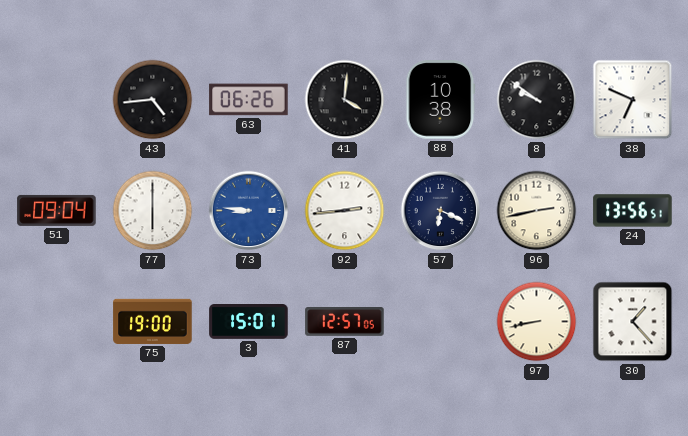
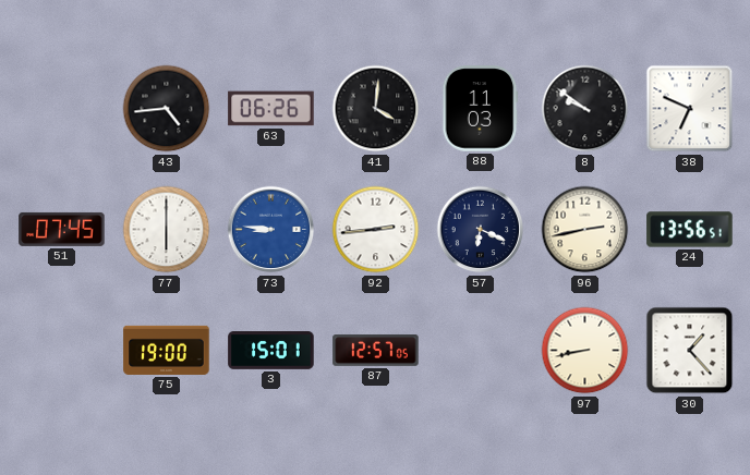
88: 10:38 -> 11:03 (481, 109)
51: 09:04 -> 07:45 (62, 229)
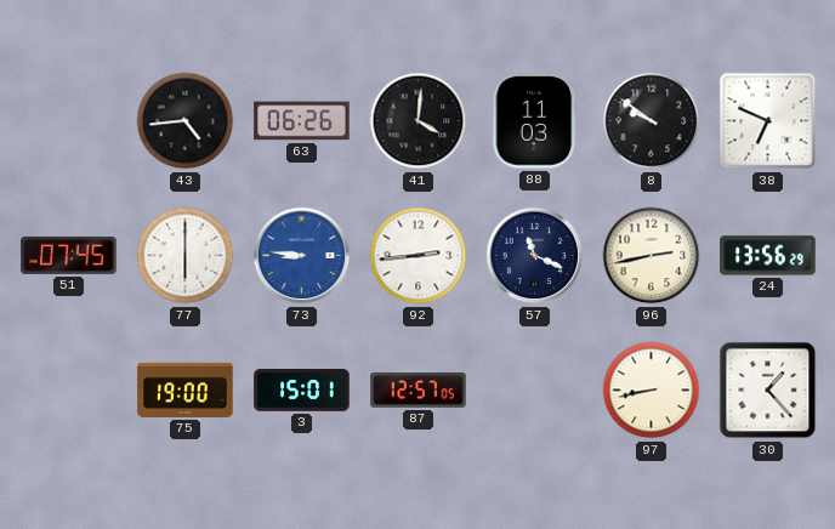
57: 6:19 -> 11:19 (535, 256)
24: 13:56:51 -> 13:56:29 (768, 256)
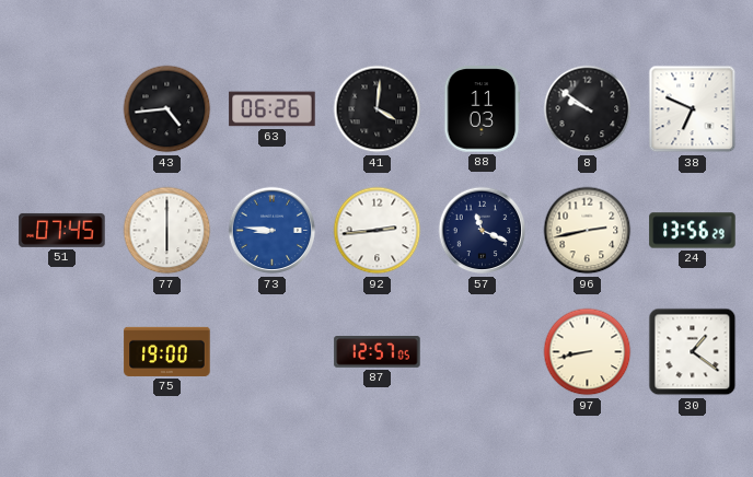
3: 15:01 -> none (302, 391)
30: 1:23 -> 1:21 (693, 352)
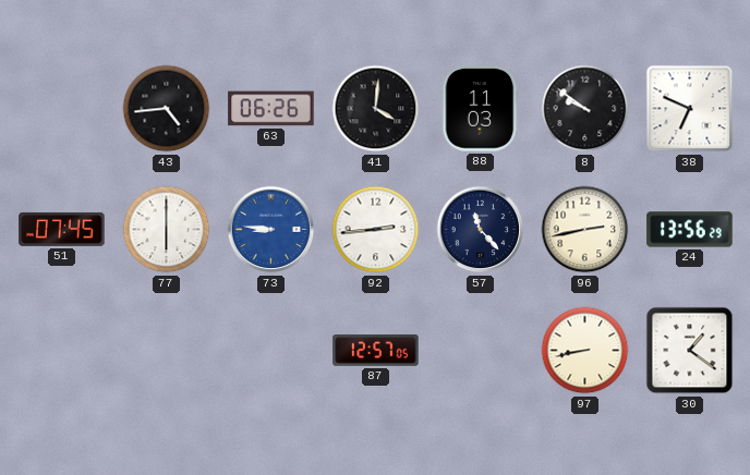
57: 11:19 -> 11:23 (481, 230)
75: 19:00 -> none (167, 351)
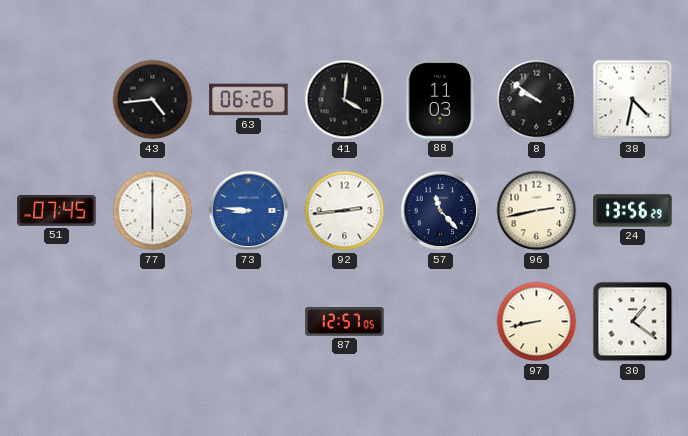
38: 6:49 -> 4:32 (633, 100)
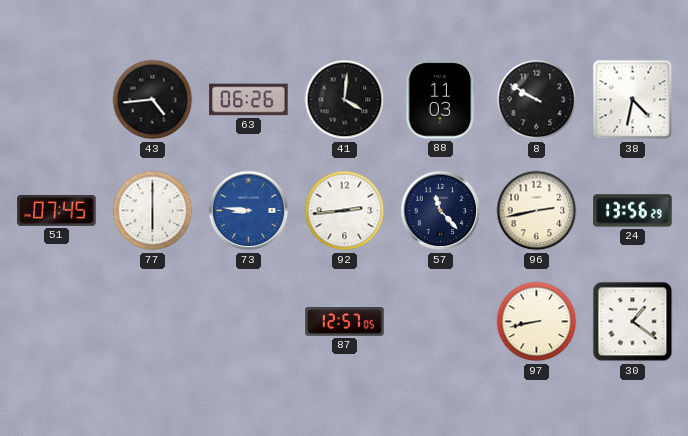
8: 9:51 -> 9:50 (537, 100)
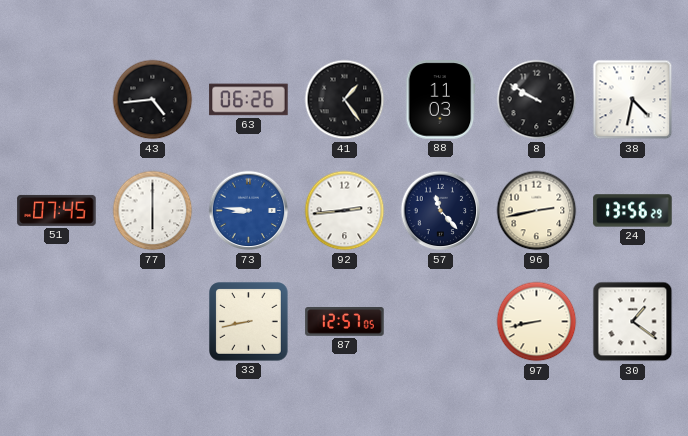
41: 4:01 -> 1:24 (345, 100)
33: none -> 8:43 (249, 322)
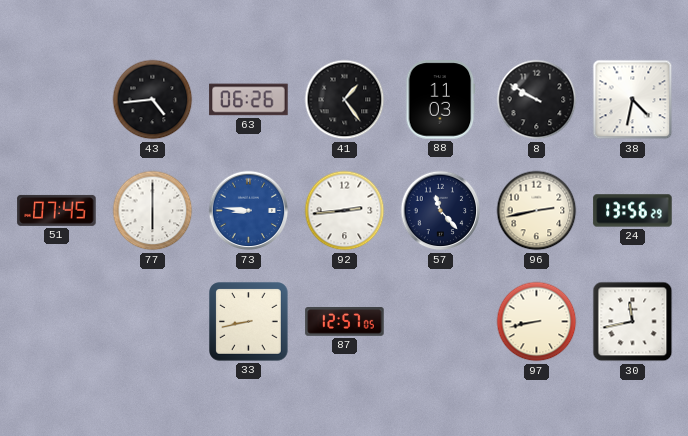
30: 1:21 -> 11:43 (633, 322)
